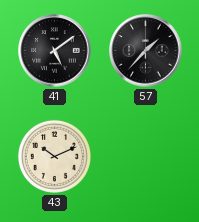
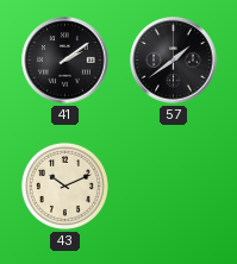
41: 5:09 -> 2:09 (66, 61)
57: 1:37 -> 1:39 (174, 61)
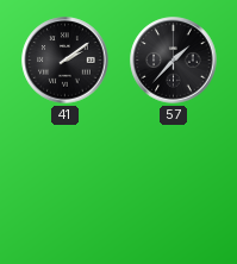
57: 1:39 -> 1:37 (174, 61)
43: 10:11 -> none (64, 186)
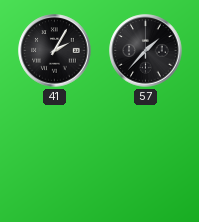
41: 2:09 -> 2:05 (55, 51)
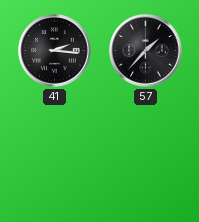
41: 2:05 -> 2:16 (55, 51)
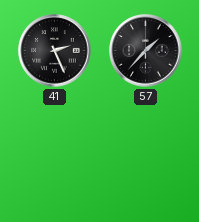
41: 2:16 -> 2:26 (55, 51)
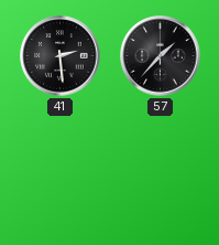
41: 2:26 -> 2:29 (61, 56)
